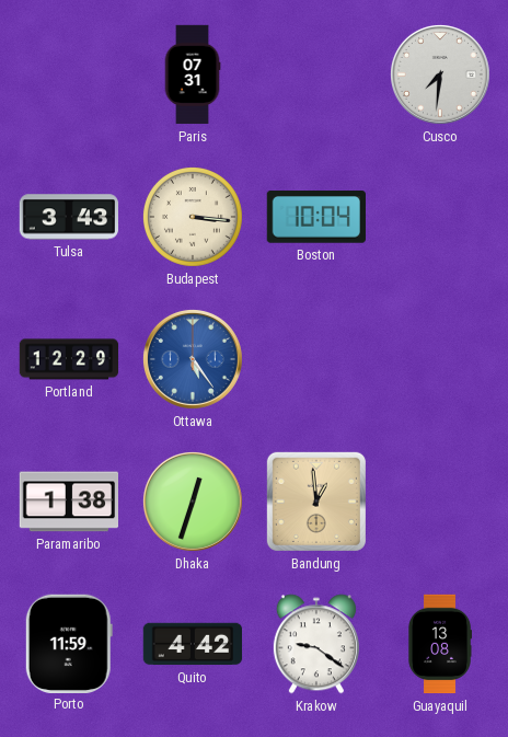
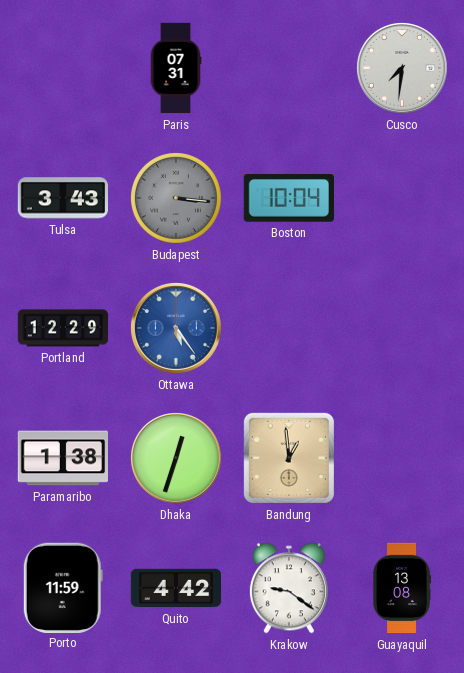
Budapest dial: cream -> grey (176, 198)
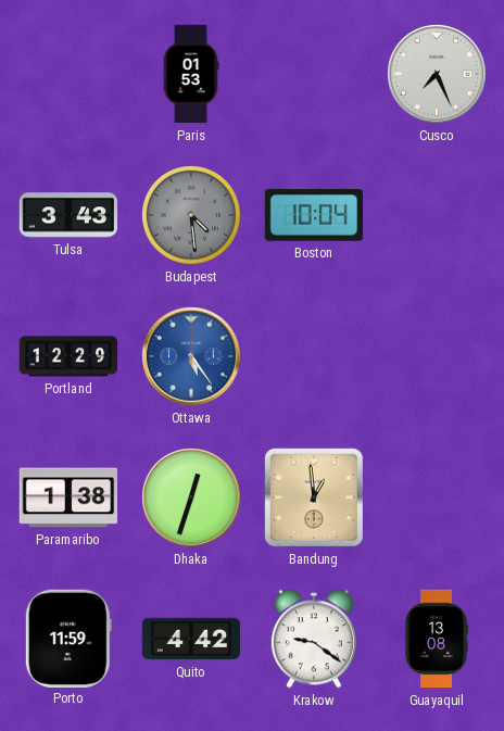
Paris: 07:31 -> 01:53 (191, 74)
Cusco: 7:31 -> 7:26 (437, 74)
Budapest: 3:16 -> 4:29 (191, 215)
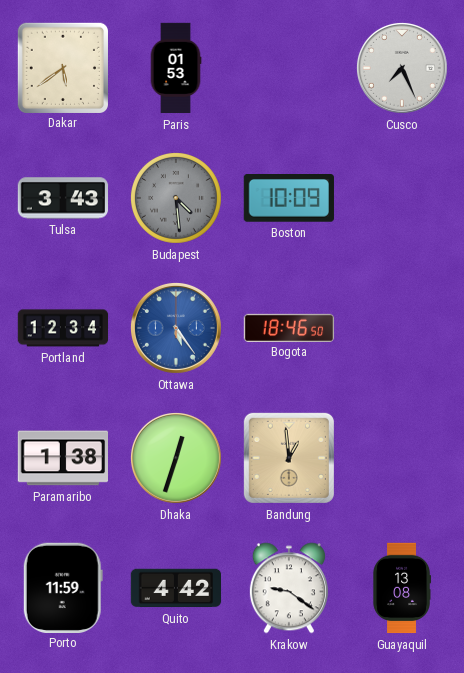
Dakar: none -> 5:39 (62, 67)
Boston: 10:04 -> 10:09 (288, 198)
Portland: 12:29 -> 12:34 (63, 328)
Bogota: none -> 18:46 (289, 327)
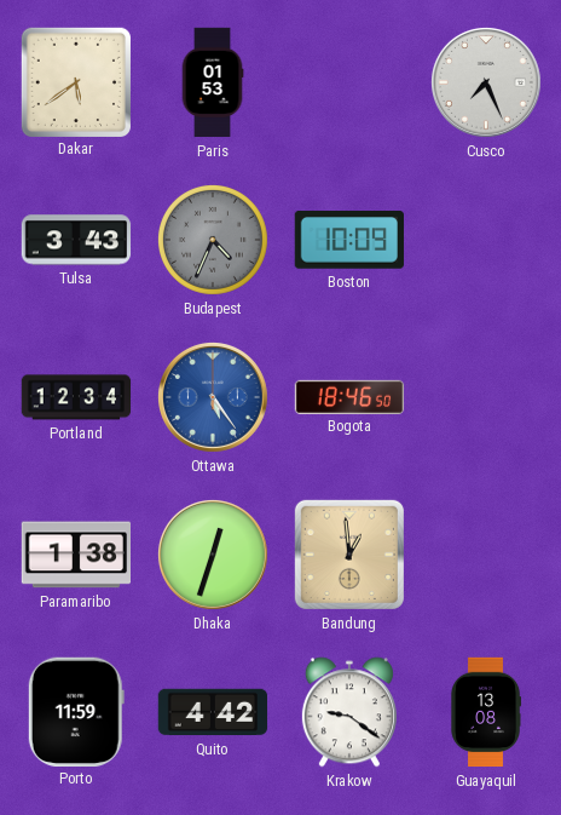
Budapest: 4:29 -> 4:34 (213, 240)
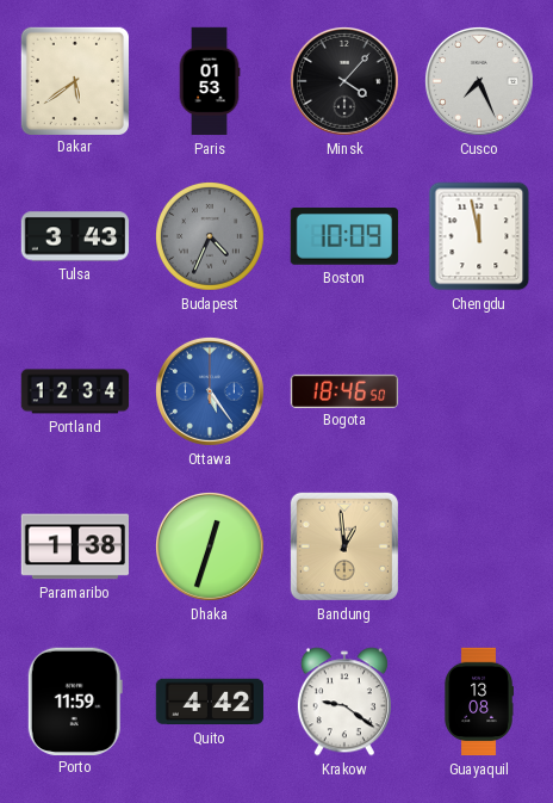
Minsk: none -> 4:07 (344, 81)
Chengdu: none -> 11:58 (479, 236)
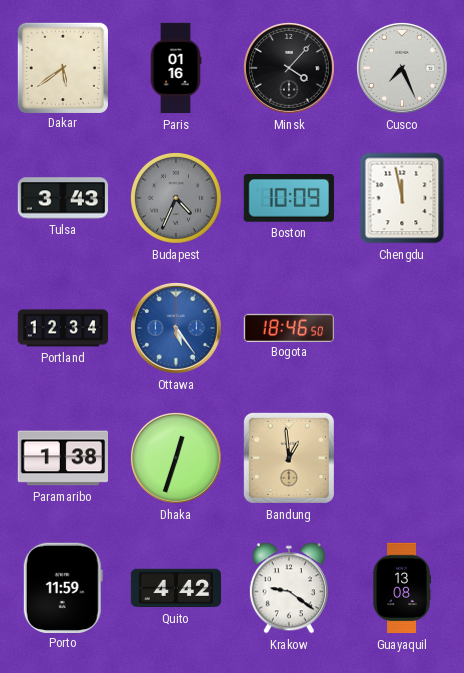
Paris: 01:53 -> 01:16 (176, 68)
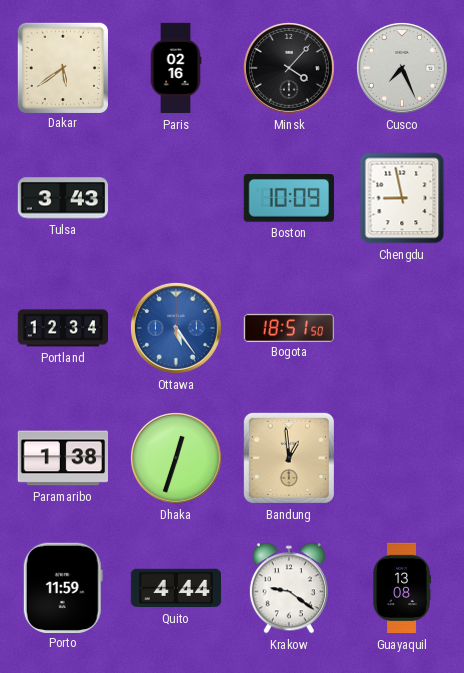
Paris: 01:16 -> 02:16 (176, 68)
Budapest: 4:34 -> none (176, 198)
Chengdu: 11:58 -> 8:58 (402, 198)
Bogota: 18:46 -> 18:51 (289, 327)
Quito: 4:42 -> 4:44 (176, 588)
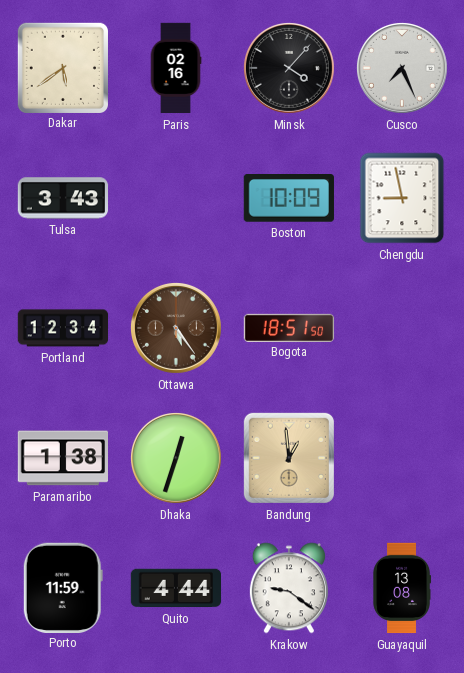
Ottawa dial: blue -> brown (176, 328)
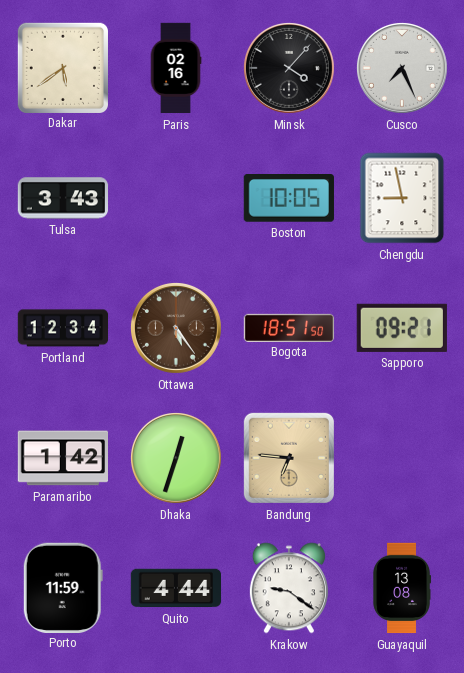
Boston: 10:09 -> 10:05 (288, 198)
Sapporo: none -> 09:21 (402, 328)
Paramaribo: 1:38 -> 1:42 (62, 458)
Bandung: 12:59 -> 6:46 (289, 458)
